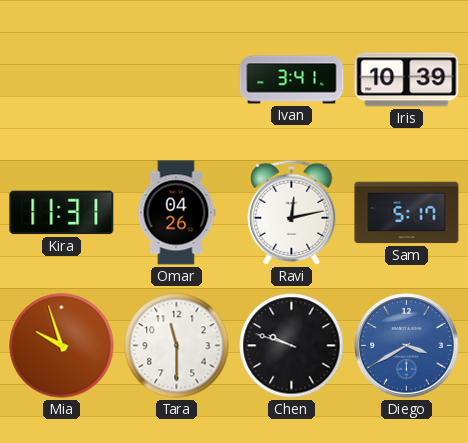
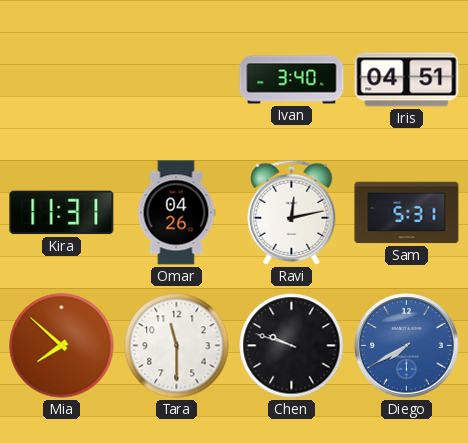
Ivan: 3:41 -> 3:40 (292, 80)
Iris: 10:39 -> 04:51 (407, 80)
Sam: 5:17 -> 5:31 (407, 213)
Mia: 9:57 -> 7:52 (62, 346)
Diego: 3:40 -> 7:40 (407, 346)
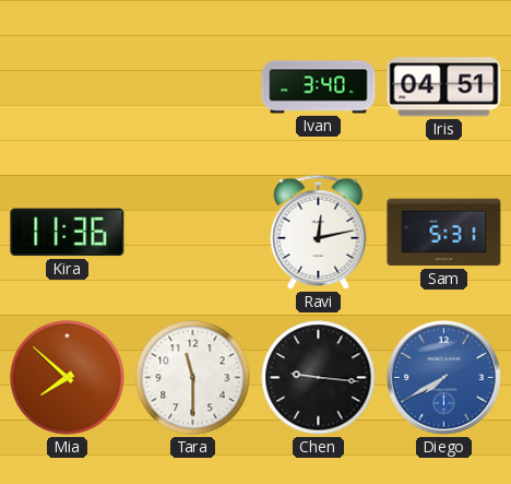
Kira: 11:31 -> 11:36 (68, 233)
Omar: 04:26 -> none (176, 213)
Chen: 9:48 -> 9:16 (319, 378)
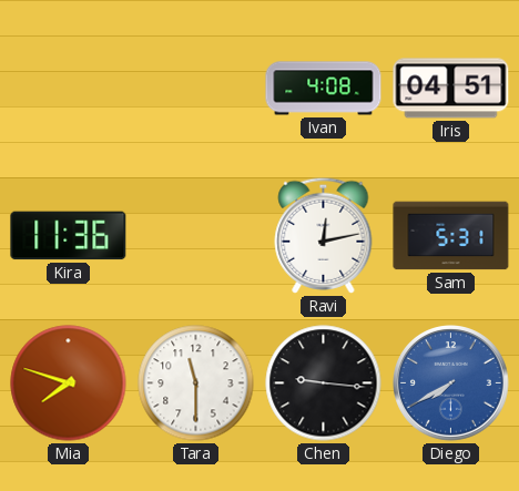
Ivan: 3:40 -> 4:08 (324, 89)
Mia: 7:52 -> 7:48 (69, 383)
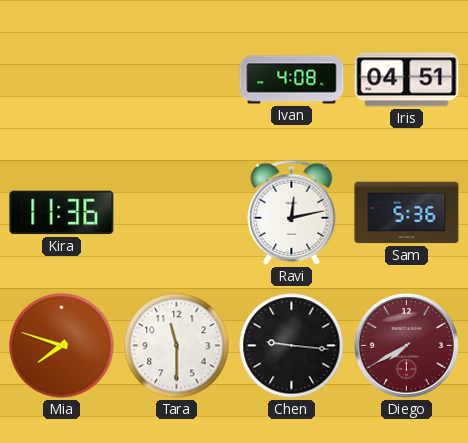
Sam: 5:31 -> 5:36 (407, 213)
Diego dial: blue -> burgundy (407, 346)
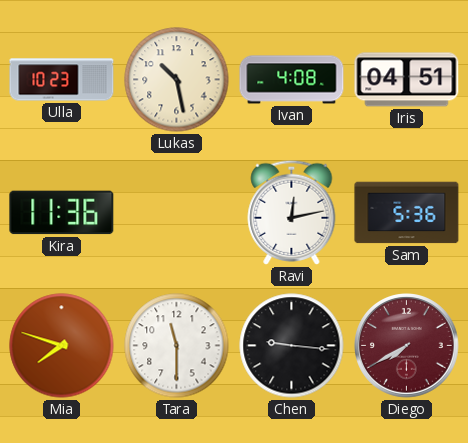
Ulla: none -> 10:23 (62, 80)
Lukas: none -> 10:28 (177, 80)
